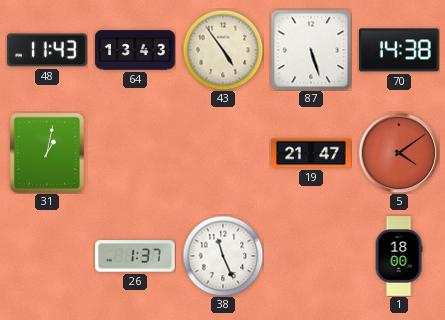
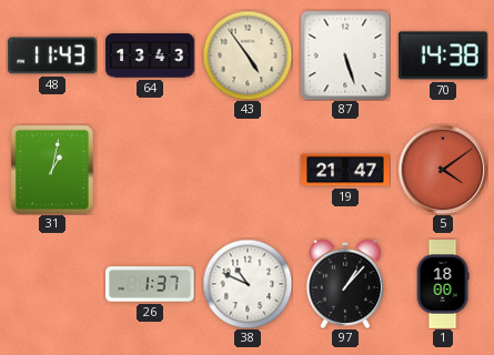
38: 11:26 -> 10:49 (248, 284)
97: none -> 1:07 (345, 284)
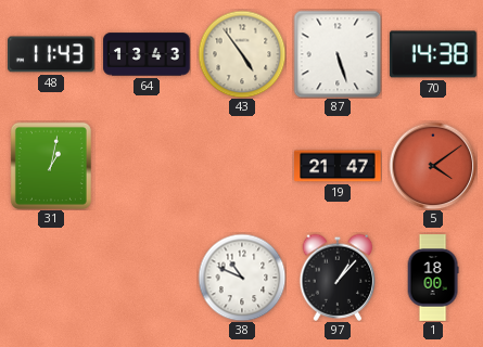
26: 1:37 -> none (150, 284)
